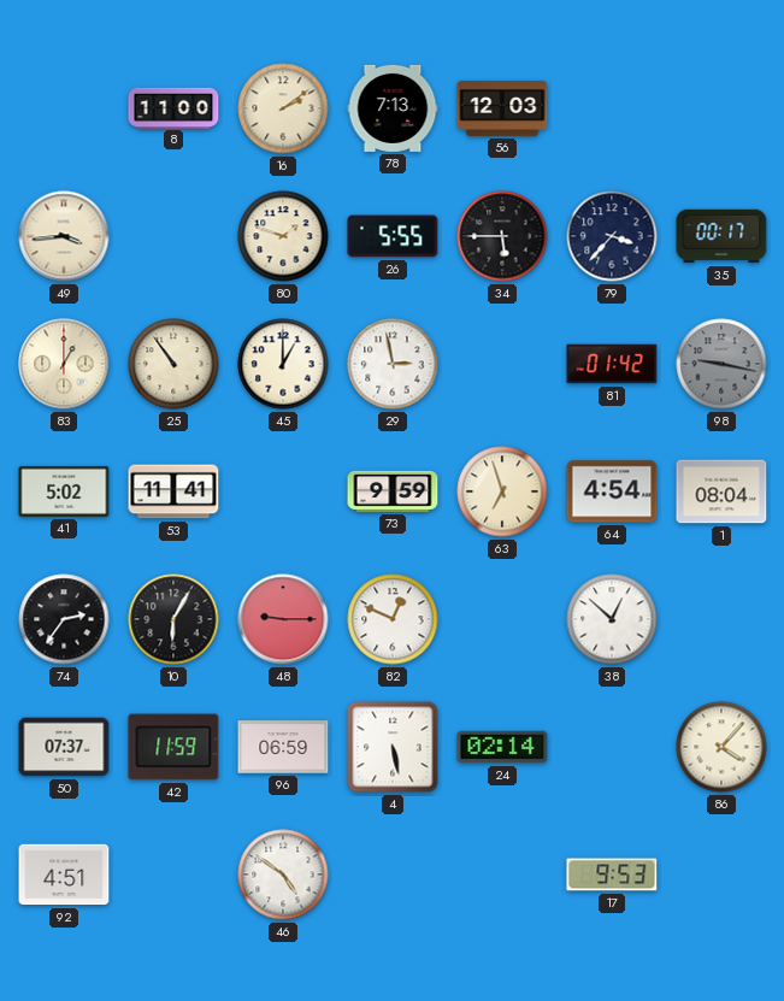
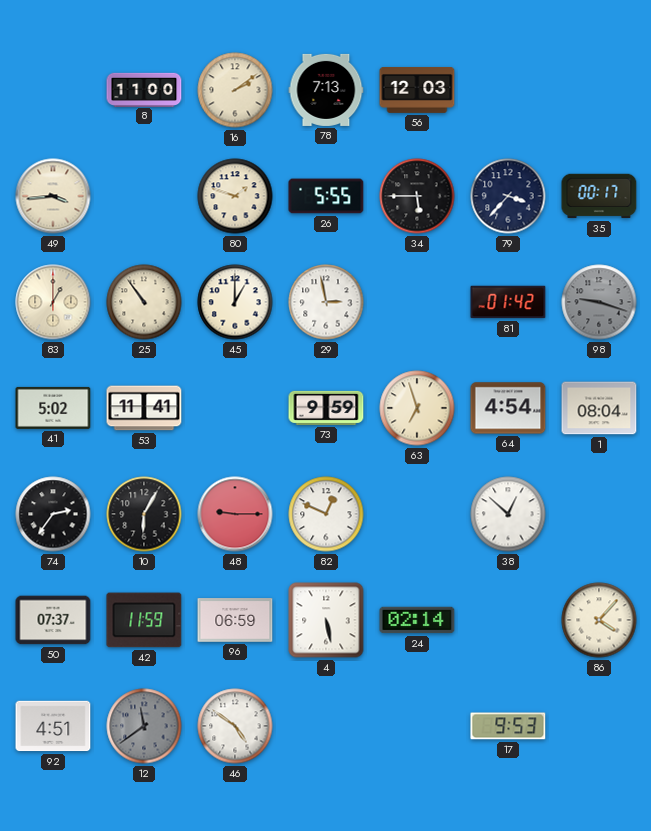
98: 9:17 -> 9:18 (599, 302)
12: none -> 11:39 (144, 726)
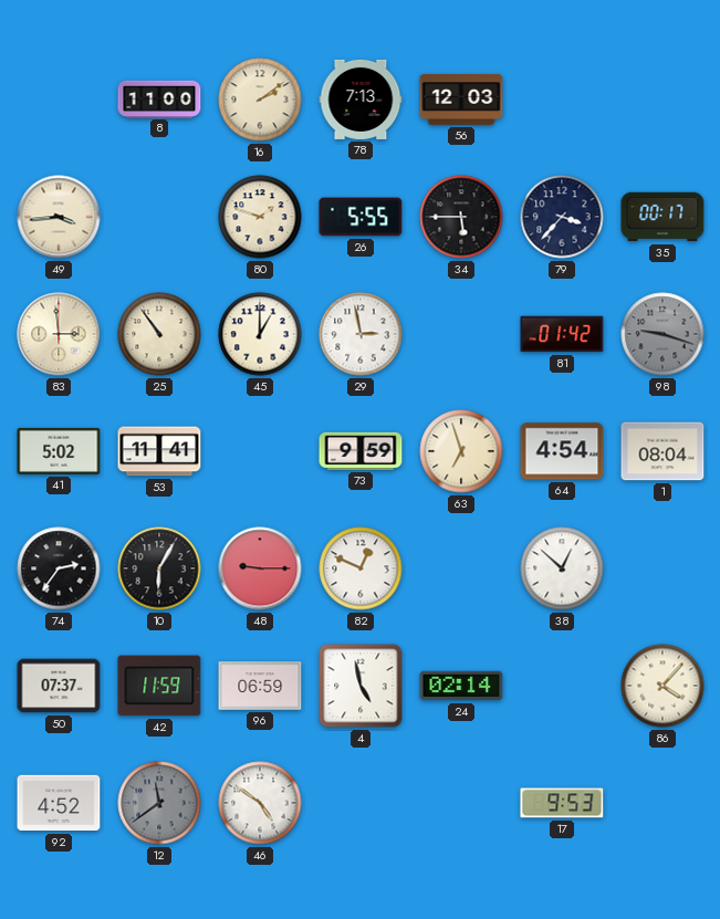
83: 1:00 -> 2:59 (59, 334)
4: 5:28 -> 4:58 (361, 686)
92: 4:51 -> 4:52 (59, 803)
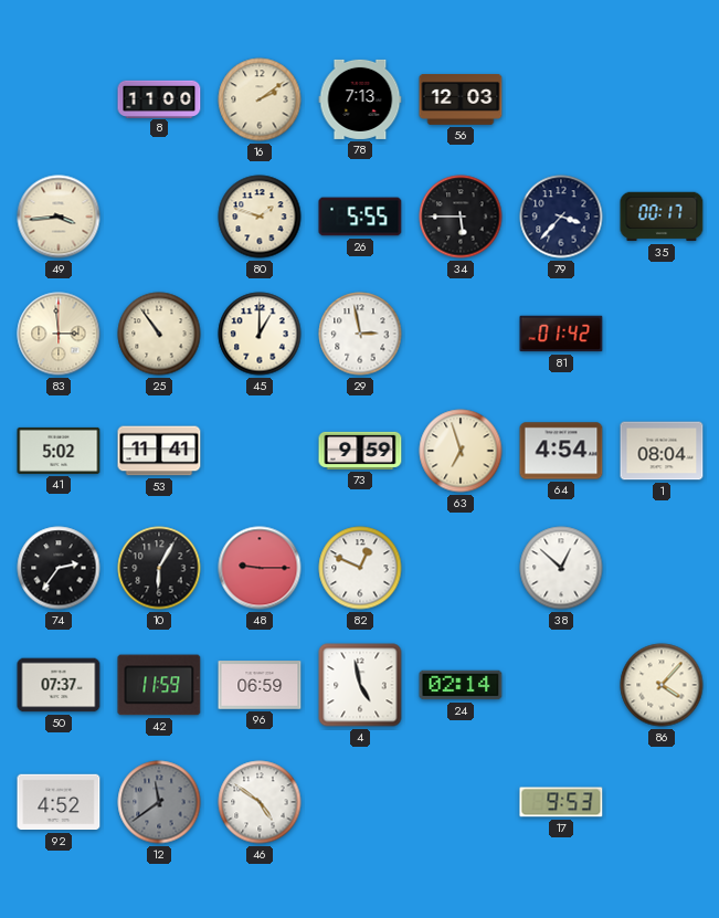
98: 9:18 -> none (662, 334)
